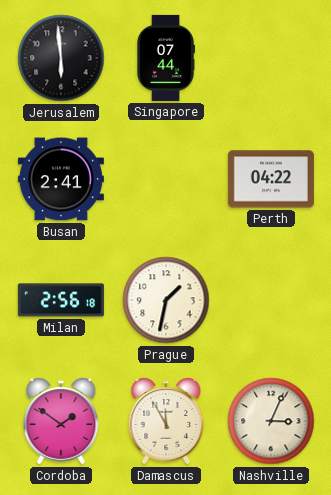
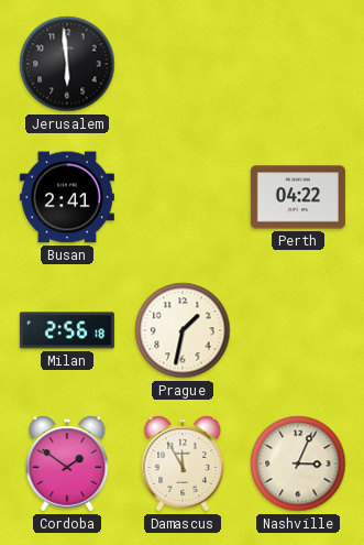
Singapore: 07:44 -> none (166, 58)
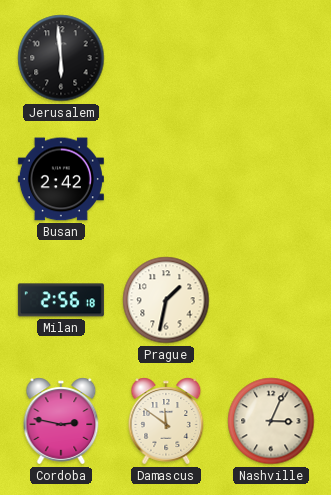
Busan: 2:41 -> 2:42 (61, 179)
Perth: 04:22 -> none (298, 197)
Cordoba: 1:51 -> 2:47 (61, 421)
Damascus: 11:55 -> 11:51 (166, 421)
